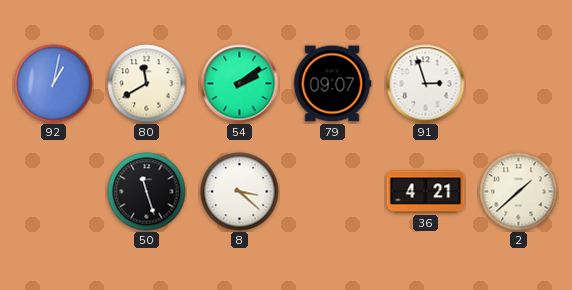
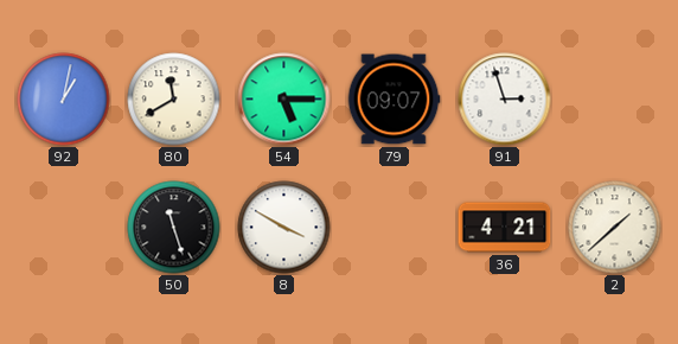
54: 2:09 -> 5:15 (284, 100)
8: 3:22 -> 3:50 (284, 228)
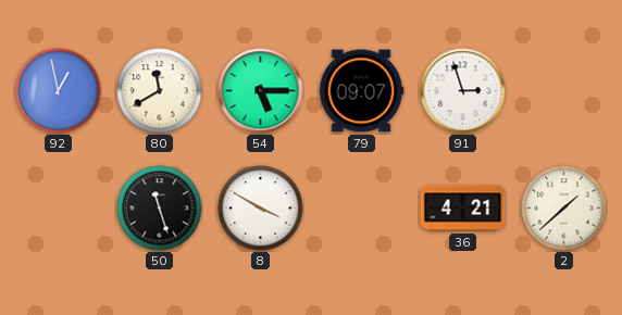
92: 1:02 -> 12:58 (59, 91)
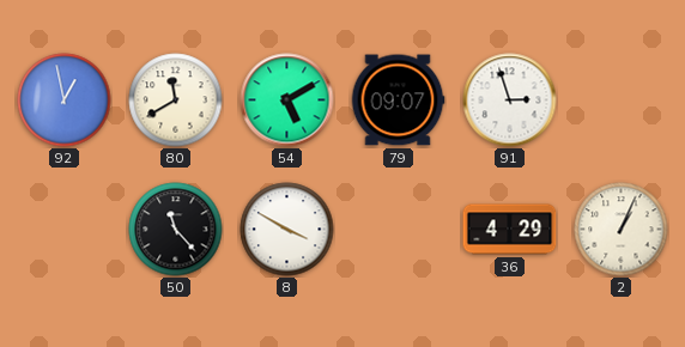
54: 5:15 -> 5:10 (287, 101)
50: 11:27 -> 11:23 (176, 230)
36: 4:21 -> 4:29 (510, 230)
2: 1:38 -> 1:04 (622, 230)
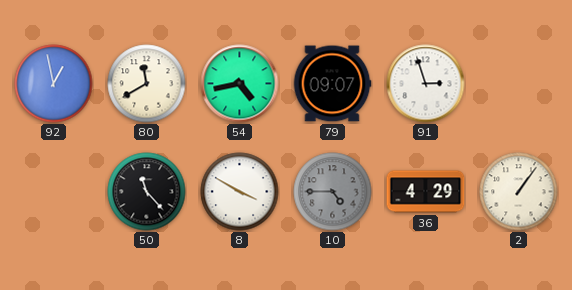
54: 5:10 -> 4:43 (240, 84)
10: none -> 4:45 (333, 192)
2: 1:04 -> 1:06 (519, 192)
